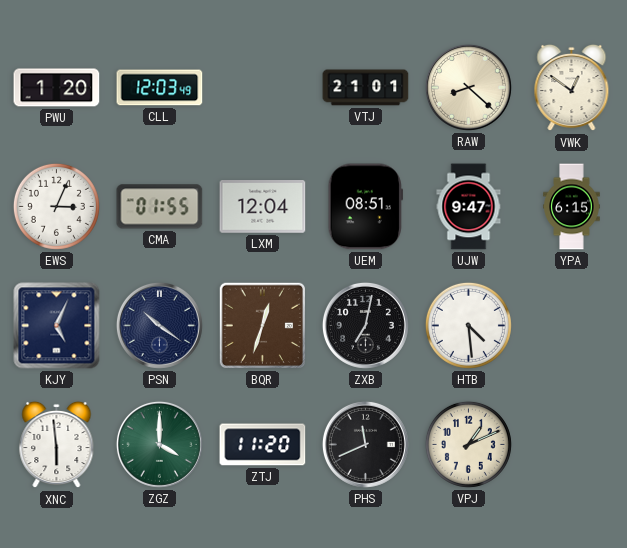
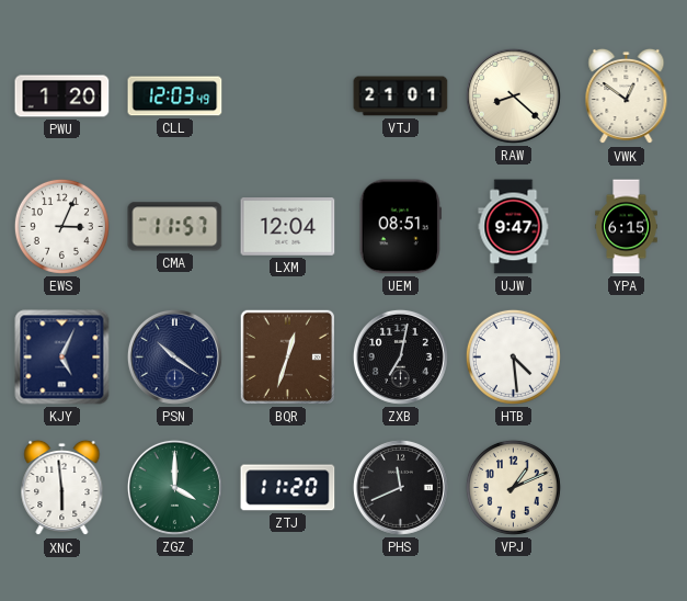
CMA: 01:55 -> 11:57 (175, 227)
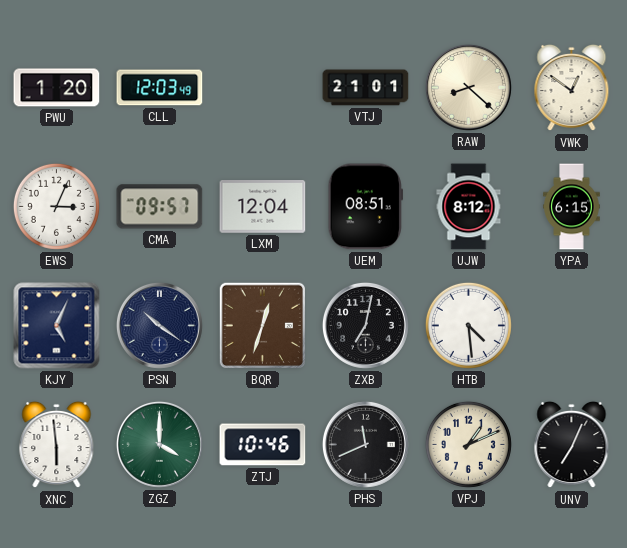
CMA: 11:57 -> 09:57 (160, 207)
UJW: 9:47 -> 8:12 (469, 207)
ZTJ: 11:20 -> 10:46 (263, 445)
UNV: none -> 7:04 (572, 445)
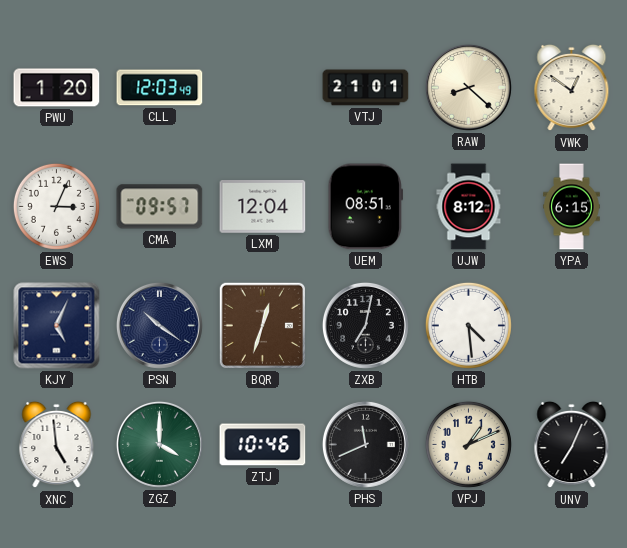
XNC: 5:59 -> 4:59 (57, 445)
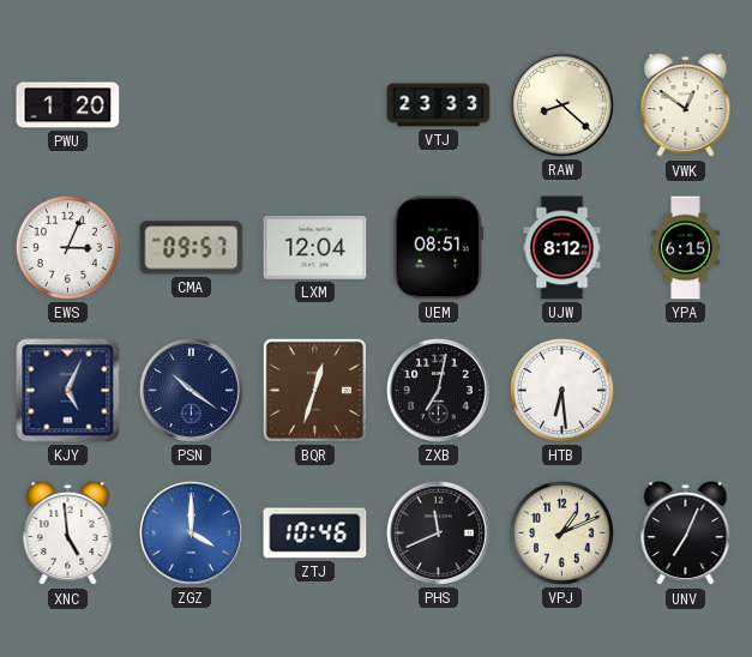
CLL: 12:03 -> none (160, 88)
VTJ: 21:01 -> 23:33 (439, 106)
HTB: 4:29 -> 6:29 (561, 390)
ZGZ dial: green -> blue (191, 532)
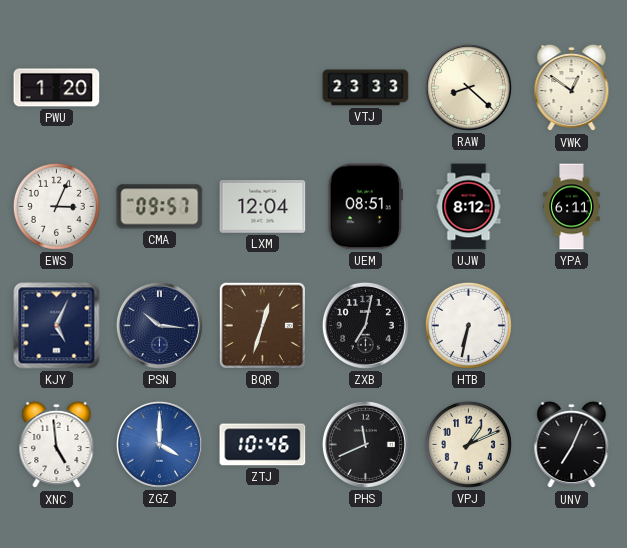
YPA: 6:15 -> 6:11 (572, 207)
PSN: 10:21 -> 10:16 (159, 325)
HTB: 6:29 -> 6:32 (468, 325)
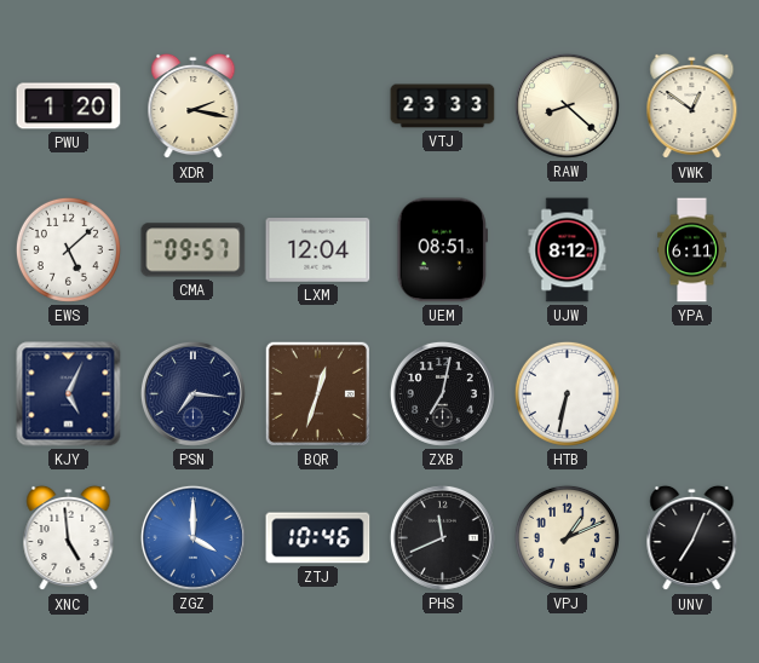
XDR: none -> 2:17 (194, 106)
EWS: 3:04 -> 5:08 (68, 249)
PSN: 10:16 -> 7:16 (192, 393)
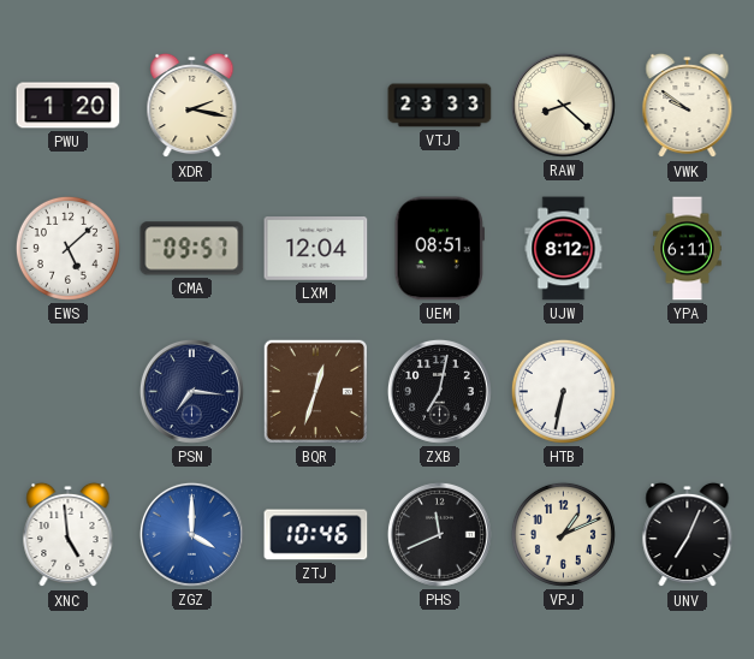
VWK: 12:51 -> 9:51 (688, 106)
KJY: 5:04 -> none (69, 394)
